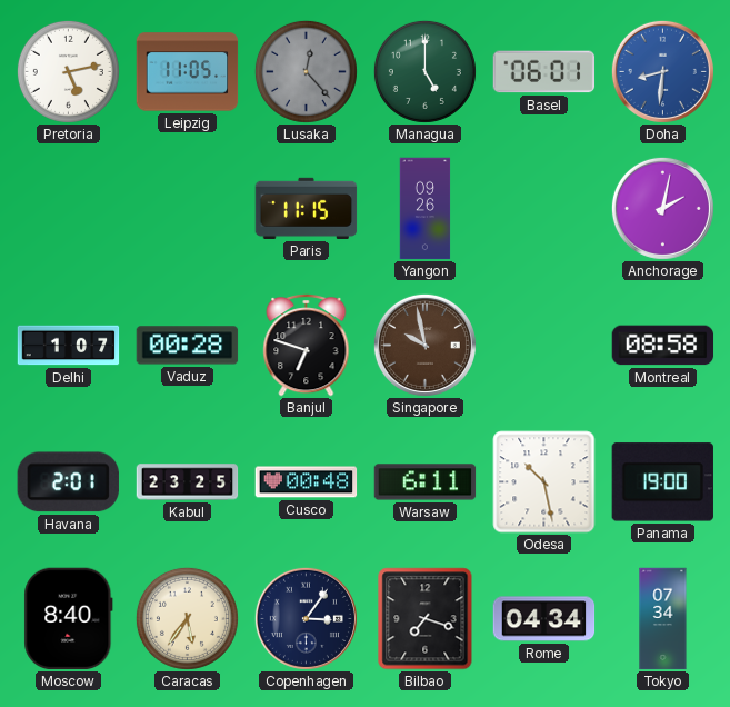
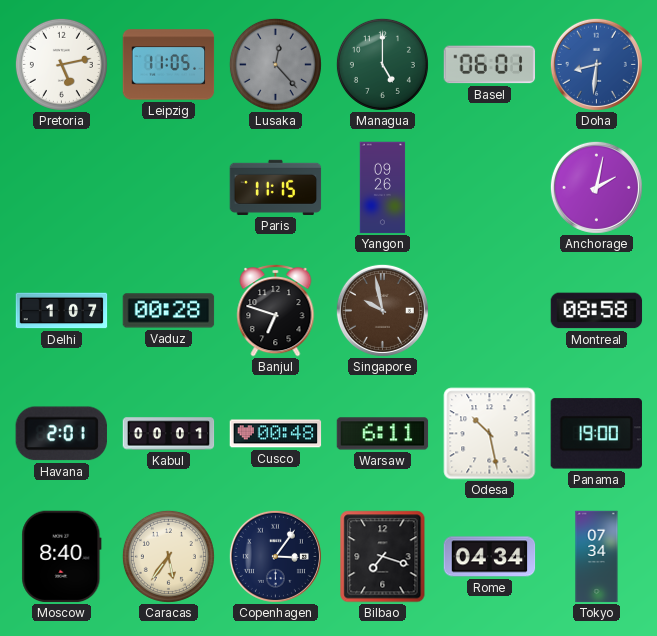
Kabul: 23:25 -> 00:01 (169, 434)
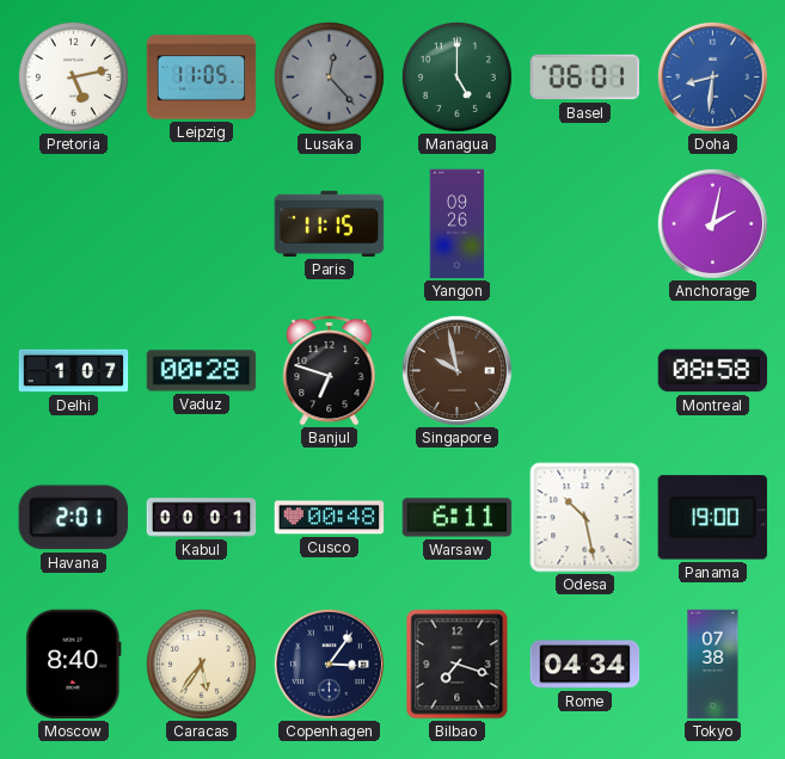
Tokyo: 07:34 -> 07:38 (713, 665)
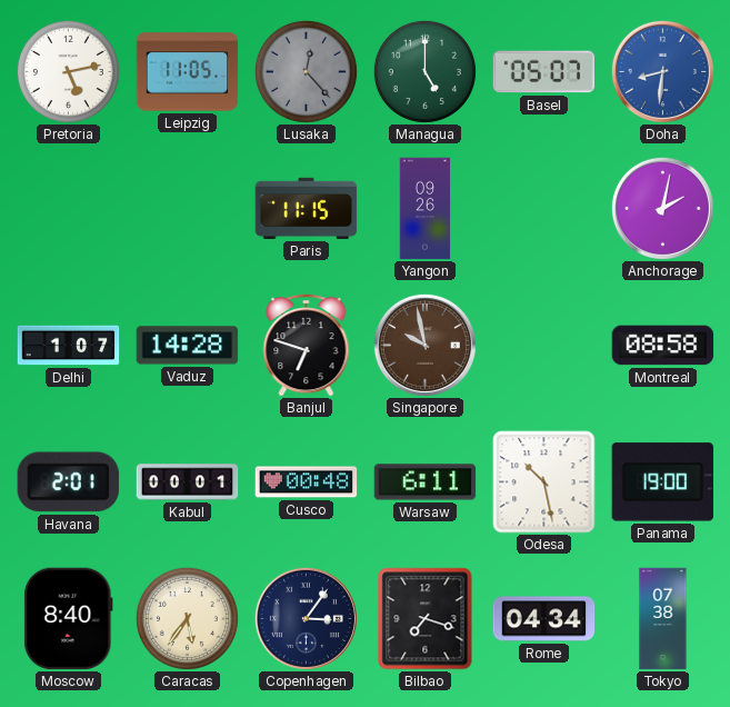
Basel: 06:01 -> 05:07 (544, 72)
Vaduz: 00:28 -> 14:28 (188, 346)
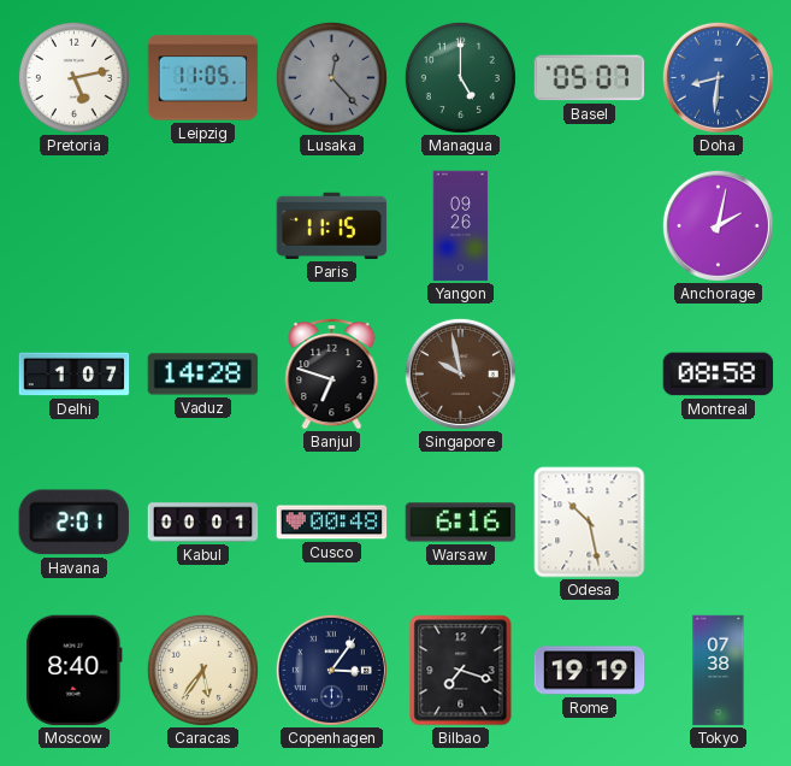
Warsaw: 6:11 -> 6:16 (461, 523)
Panama: 19:00 -> none (662, 482)
Rome: 04:34 -> 19:19 (590, 671)
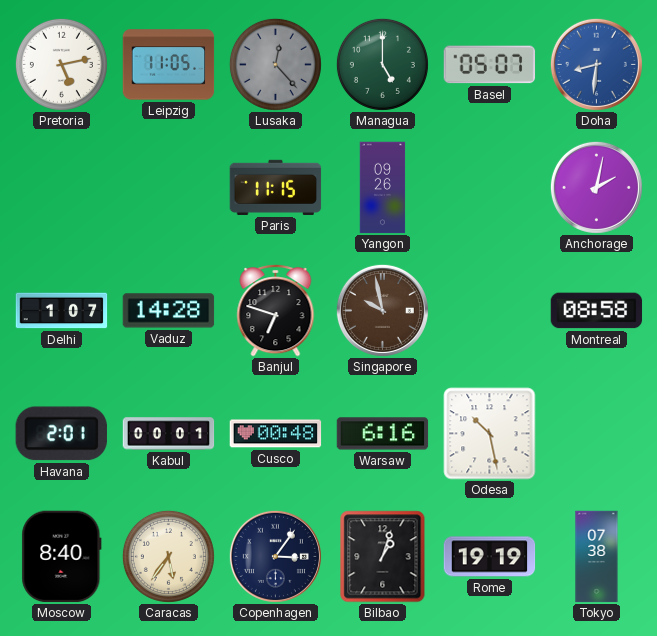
Bilbao: 7:18 -> 1:03 (383, 557)
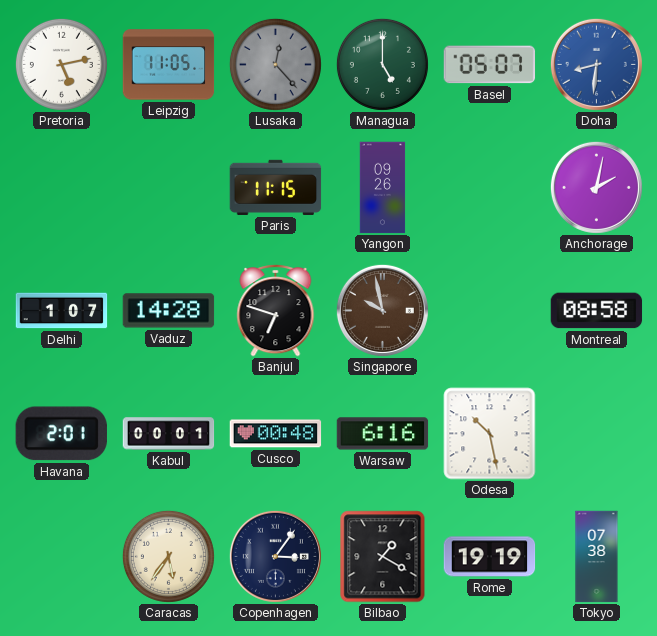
Moscow: 8:40 -> none (62, 557)
Bilbao: 1:03 -> 1:20 (383, 557)
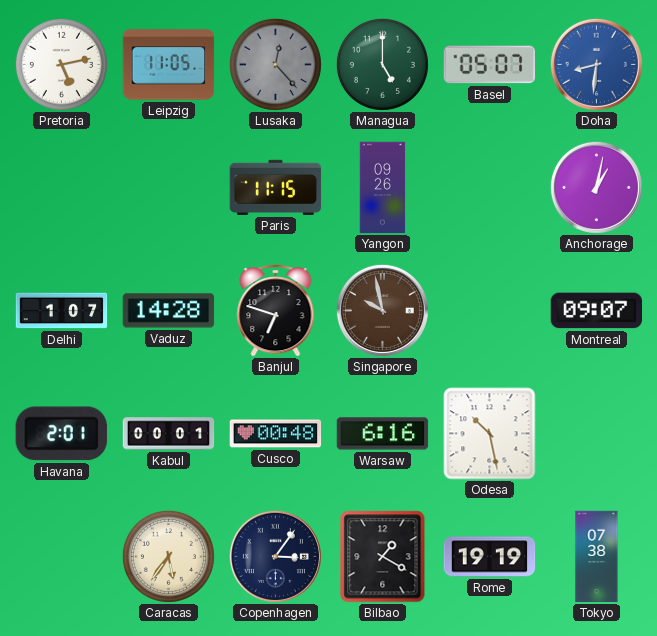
Anchorage: 2:02 -> 1:02 (596, 187)
Montreal: 08:58 -> 09:07 (597, 311)
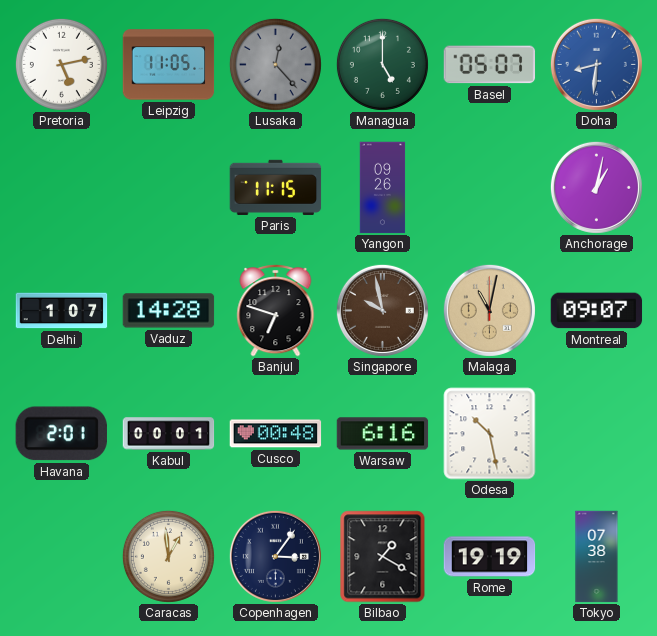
Malaga: none -> 11:02 (489, 310)
Caracas: 5:36 -> 12:59 (168, 556)
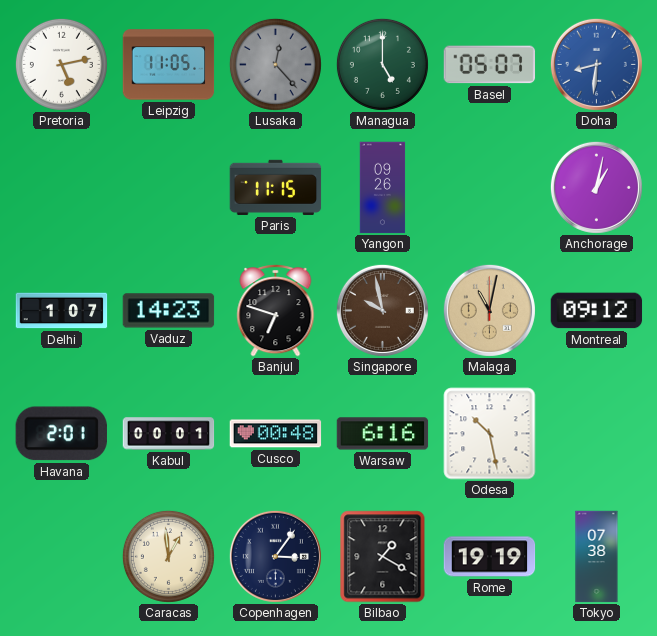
Vaduz: 14:28 -> 14:23 (169, 311)
Montreal: 09:07 -> 09:12 (597, 311)
